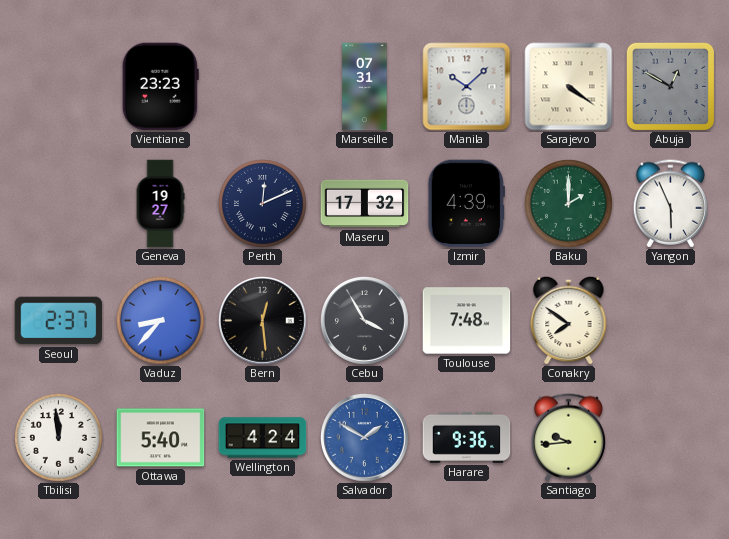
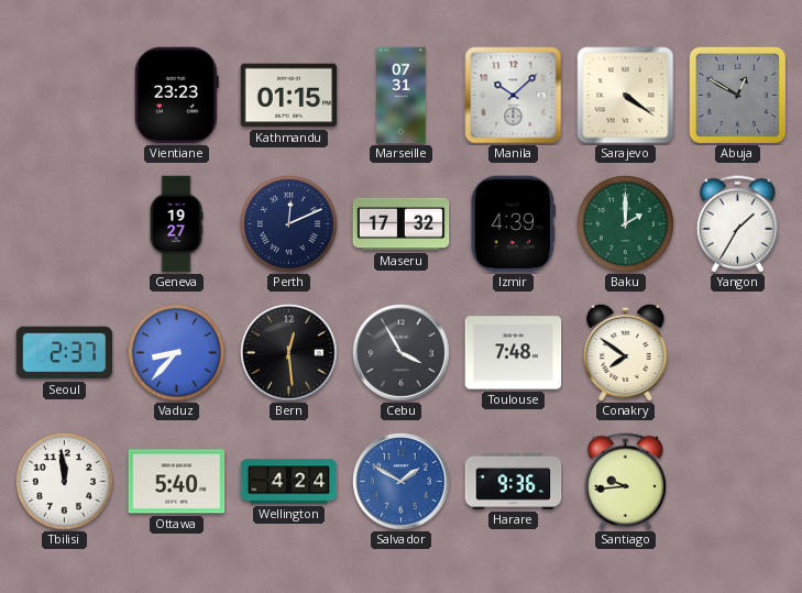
Kathmandu: none -> 01:15 (289, 96)
Yangon: 5:56 -> 1:35 (737, 224)
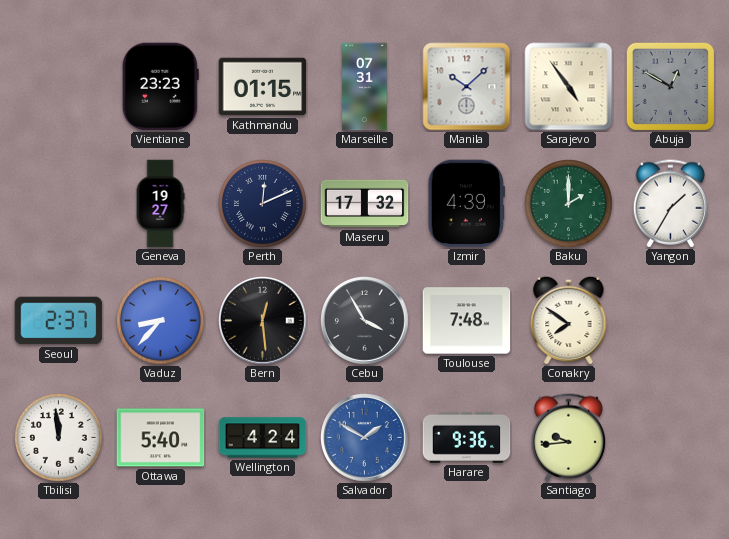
Sarajevo: 4:21 -> 4:54 (569, 87)
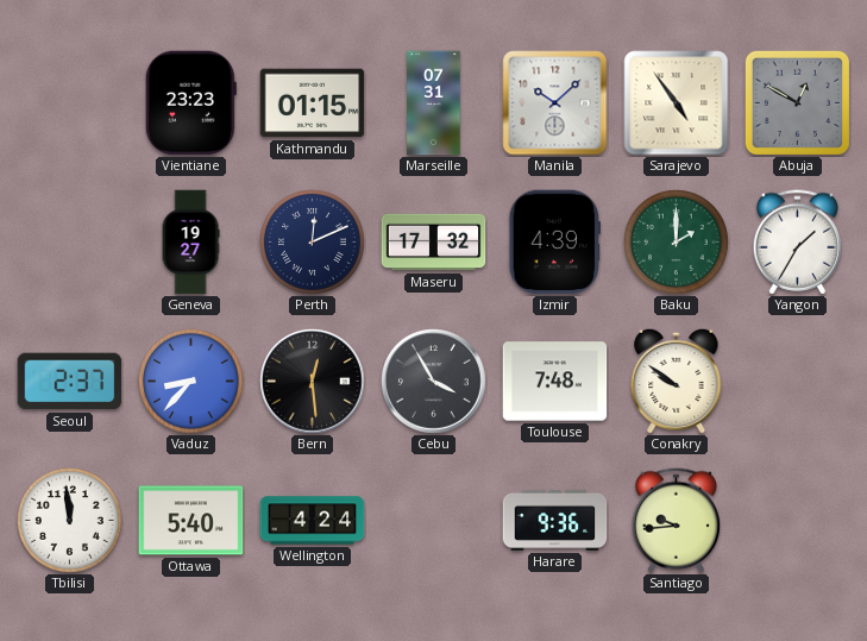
Conakry: 7:51 -> 9:51 (677, 381)
Salvador: 1:50 -> none (365, 438)
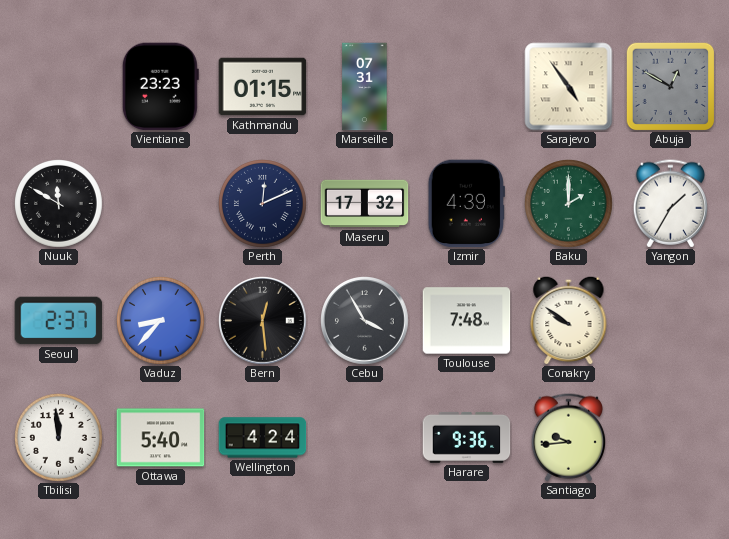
Manila: 10:08 -> none (555, 103)
Nuuk: none -> 11:50 (59, 204)
Geneva: 19:27 -> none (190, 243)
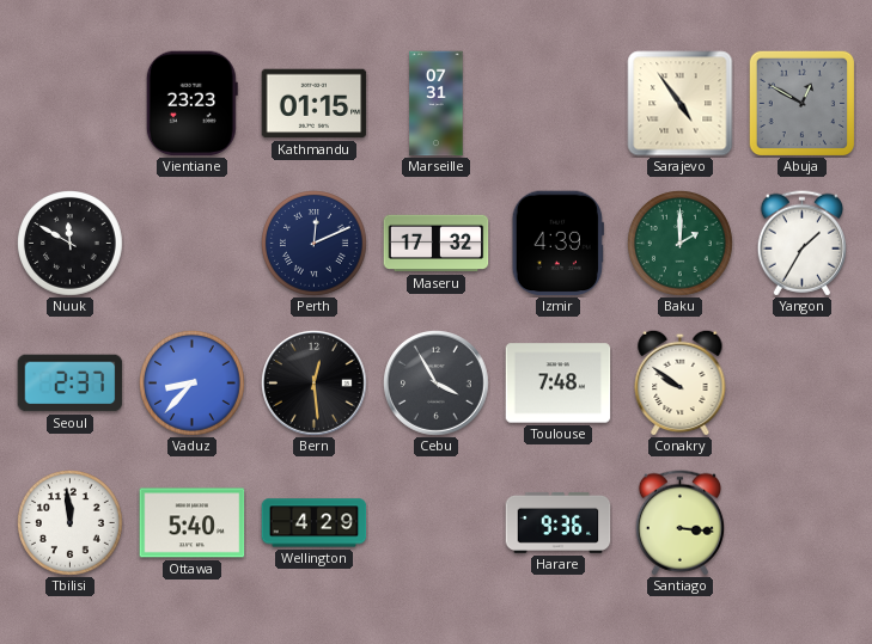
Wellington: 4:24 -> 4:29 (315, 523)
Santiago: 9:44 -> 3:16 (679, 523)
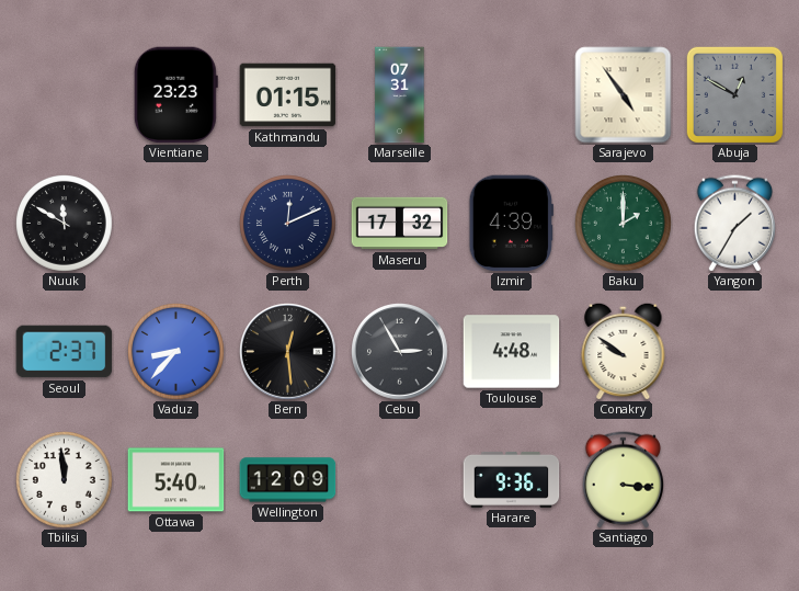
Cebu: 3:55 -> 2:55 (400, 352)
Toulouse: 7:48 -> 4:48 (512, 352)
Wellington: 4:29 -> 12:09 (288, 480)
